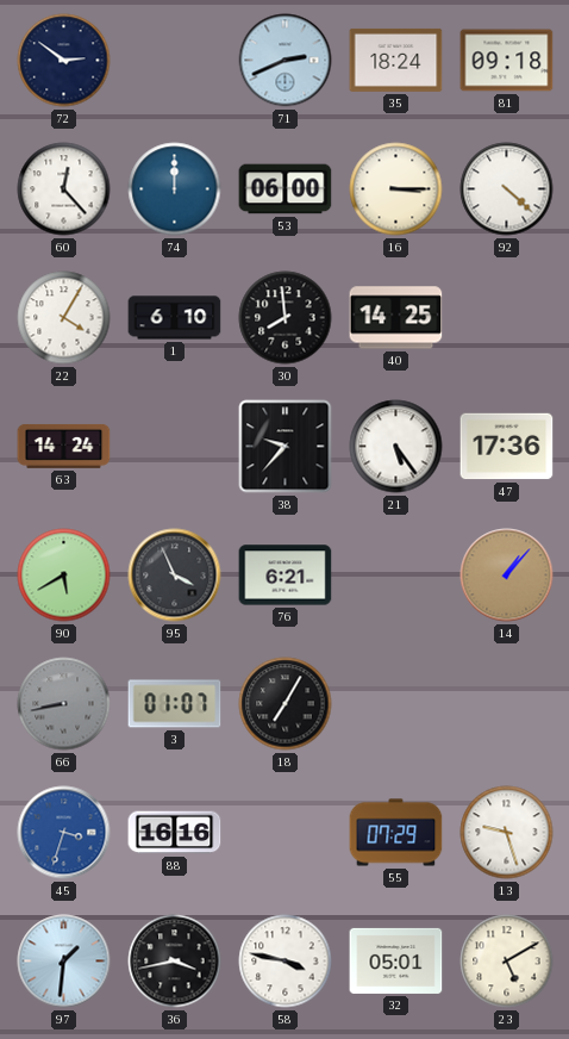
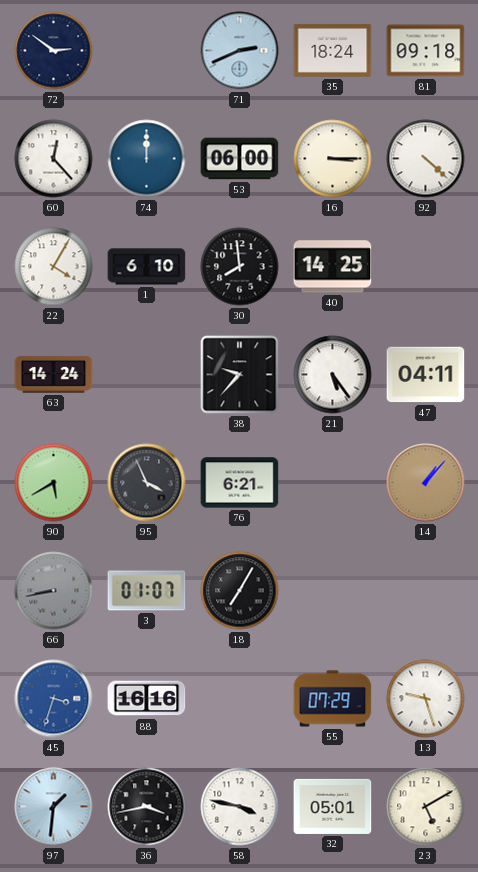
47: 17:36 -> 04:11 (426, 375)
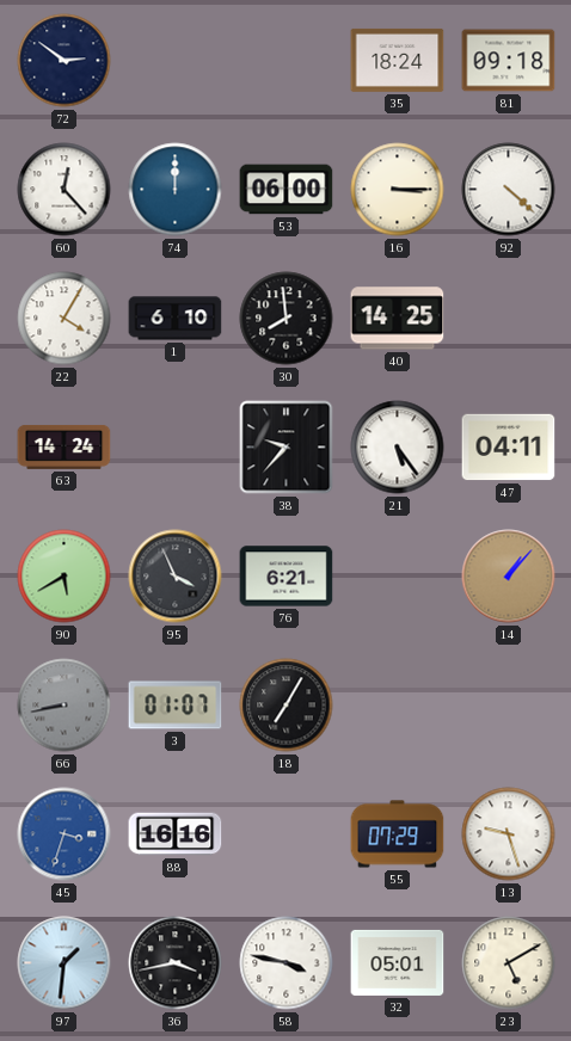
71: 2:41 -> none (240, 51)
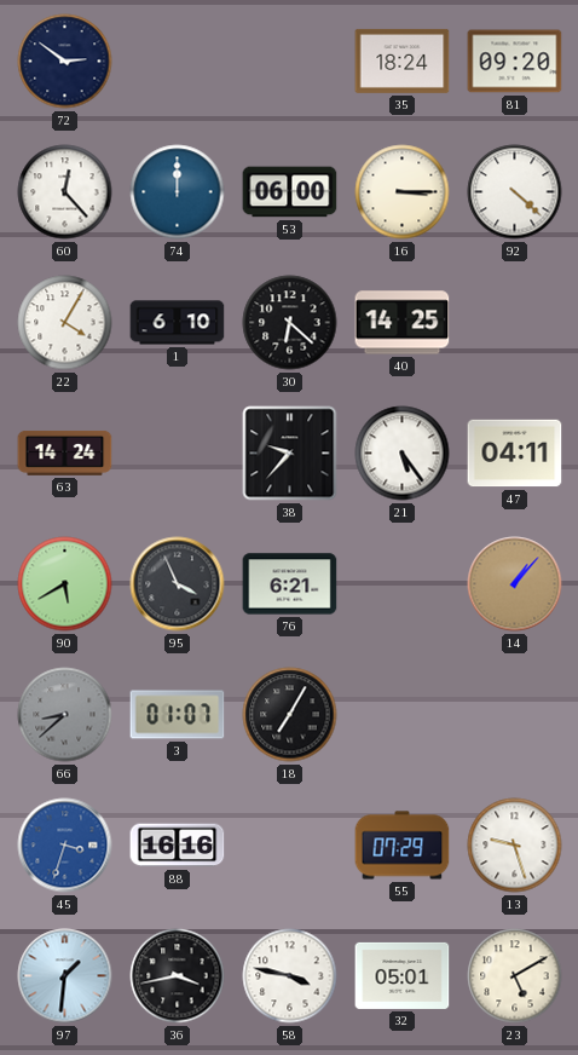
81: 09:18 -> 09:20 (515, 62)
30: 7:59 -> 6:22 (290, 323)
66: 8:43 -> 8:38 (65, 715)
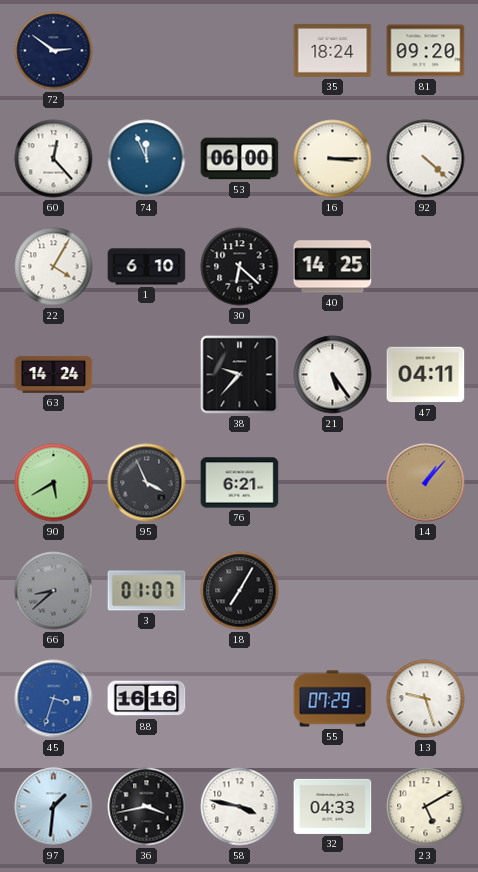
74: 12:00 -> 11:56 (147, 159)
32: 05:01 -> 04:33 (333, 806)
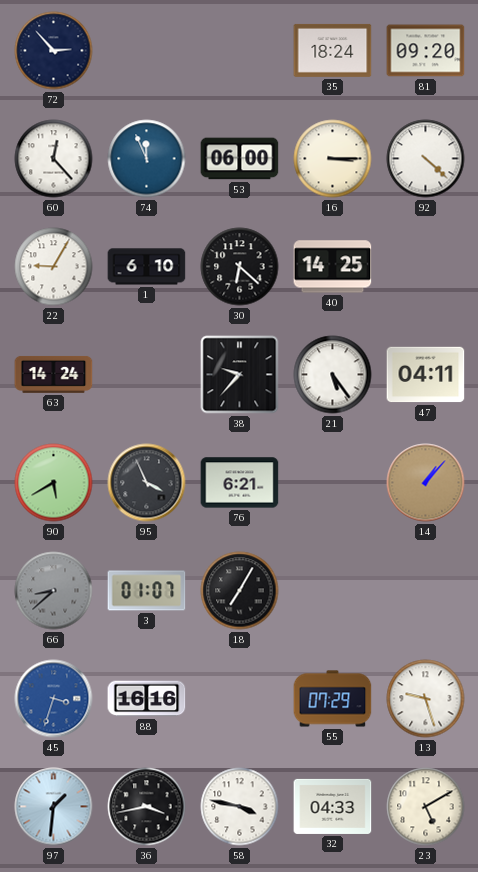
72: 2:51 -> 2:53 (54, 51)
22: 4:05 -> 9:05 (54, 267)
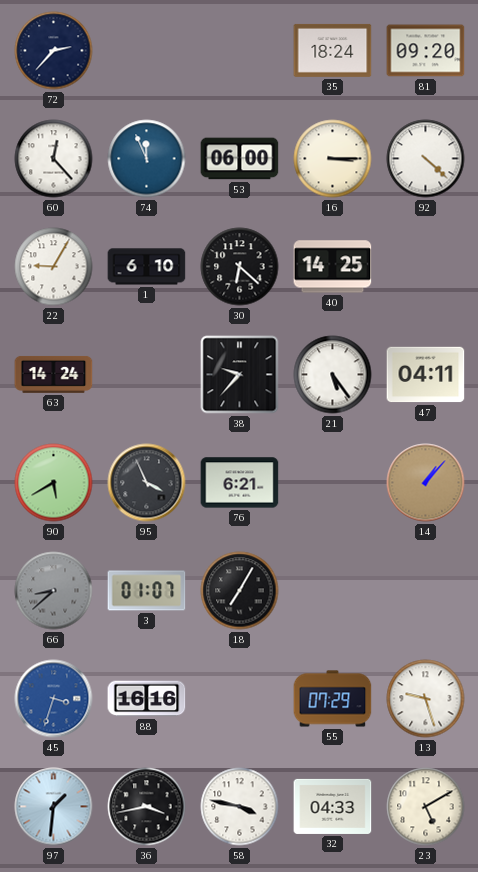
72: 2:53 -> 2:37 (54, 51)
